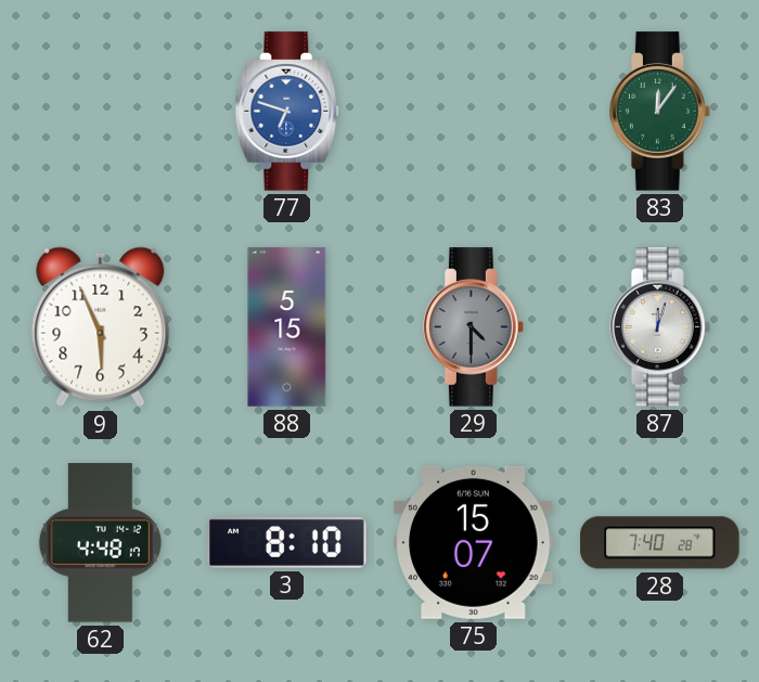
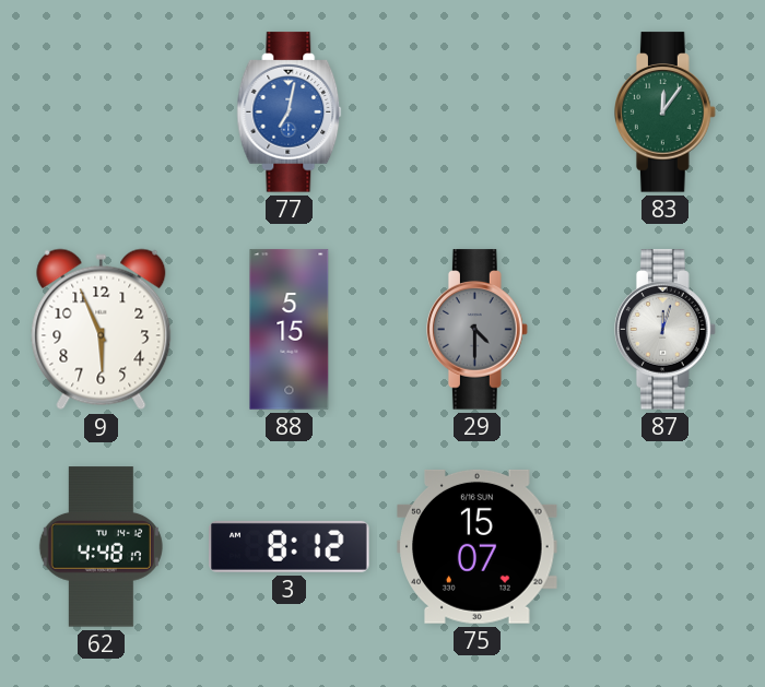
77: 6:48 -> 7:02 (290, 112)
3: 8:10 -> 8:12 (290, 546)
28: 7:40 -> none (660, 543)
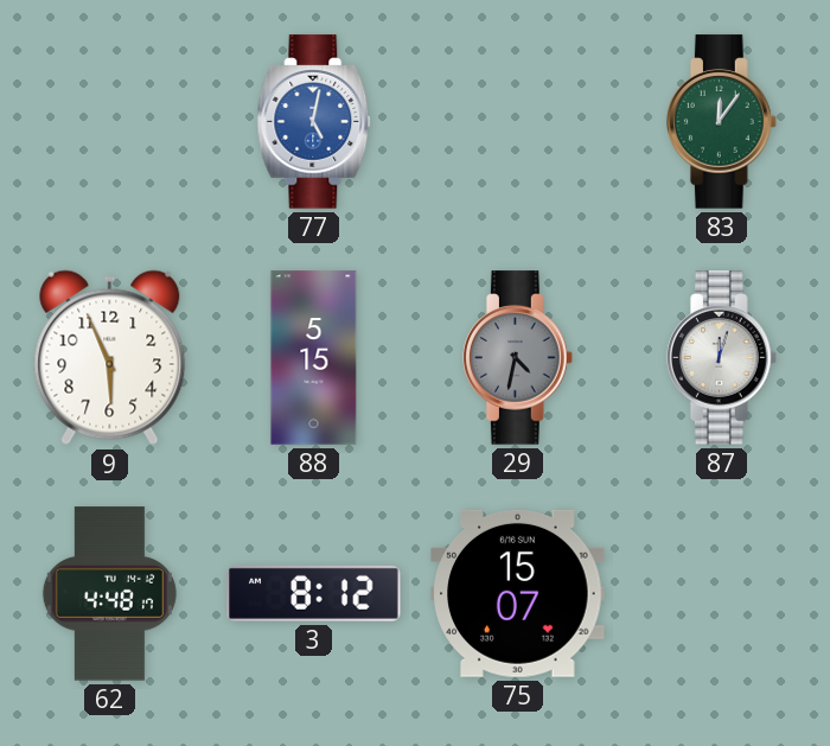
77: 7:02 -> 5:02 (314, 122)
29: 4:30 -> 4:32 (518, 358)
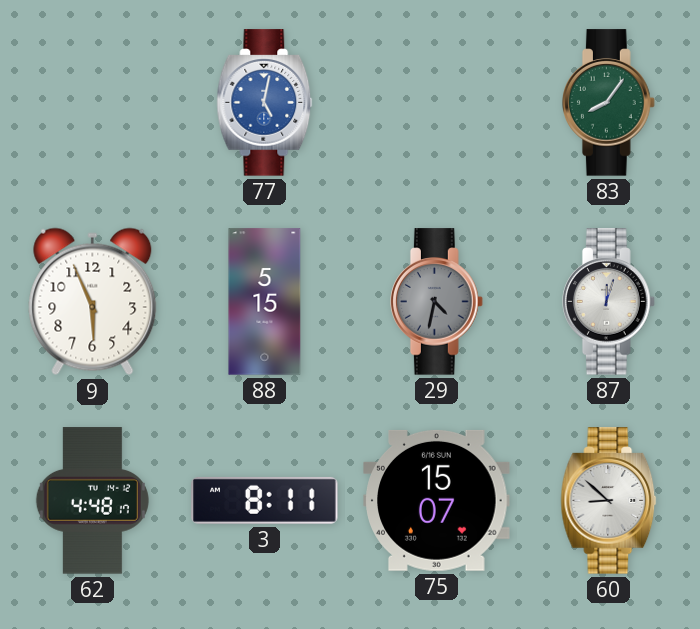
83: 12:06 -> 8:06 (609, 103)
3: 8:12 -> 8:11 (265, 500)
60: none -> 8:52 (609, 501)
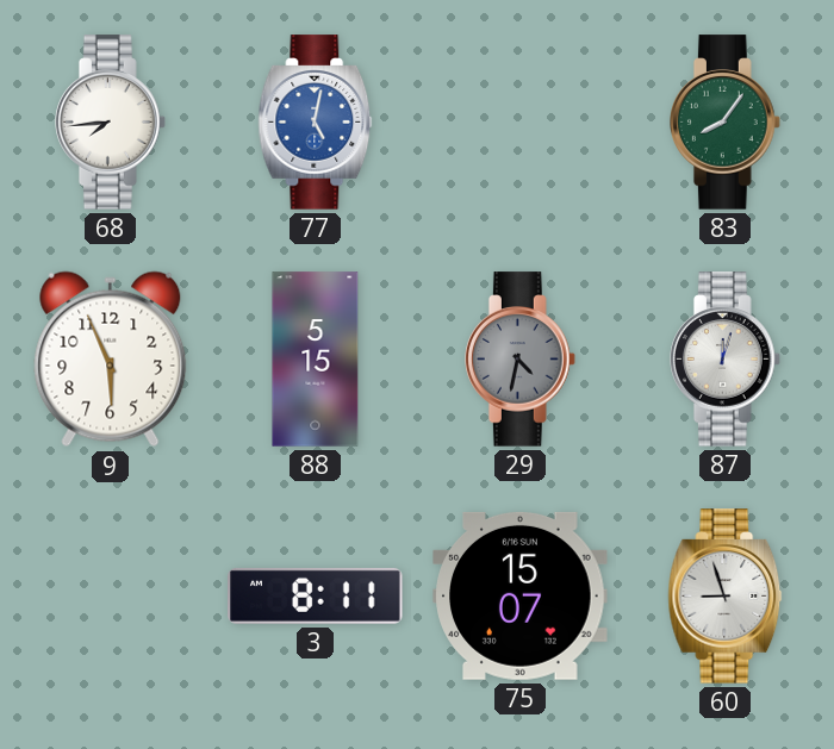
68: none -> 7:44 (111, 123)
62: 4:48 -> none (92, 501)
60: 8:52 -> 8:57 (726, 597)
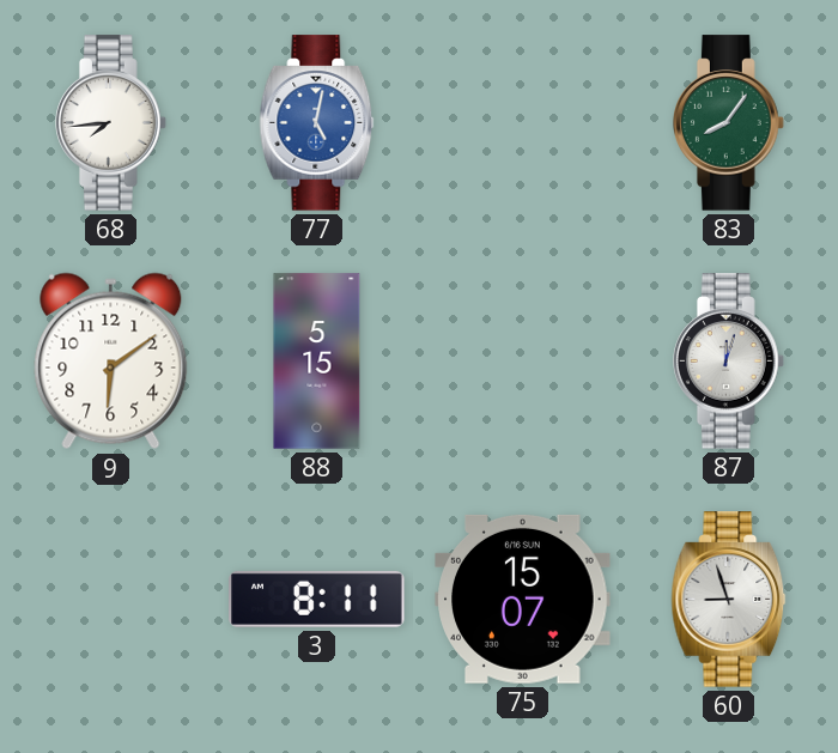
9: 5:56 -> 6:09 (111, 362)
29: 4:32 -> none (521, 360)
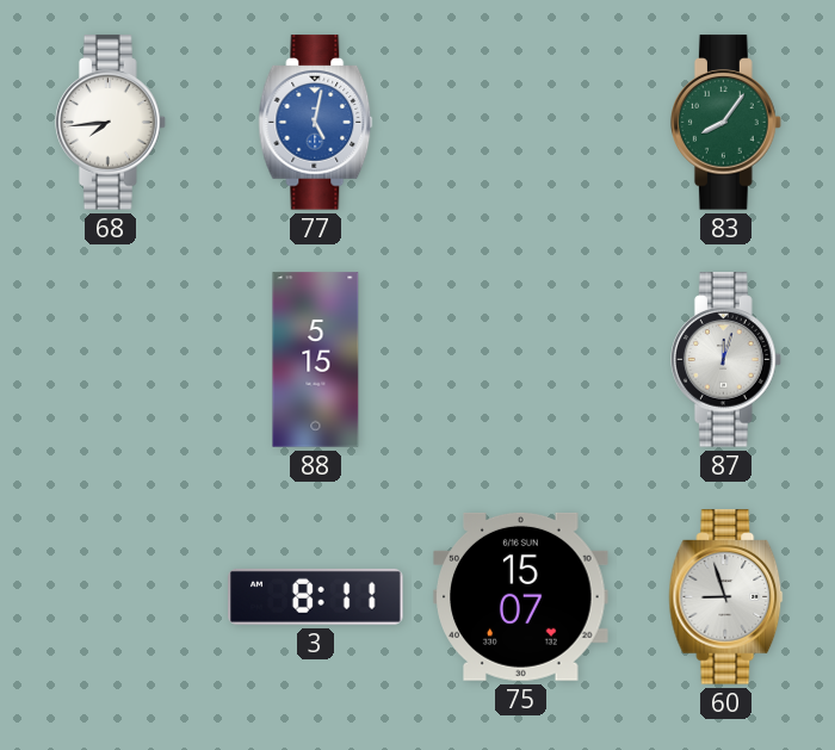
9: 6:09 -> none (111, 362)
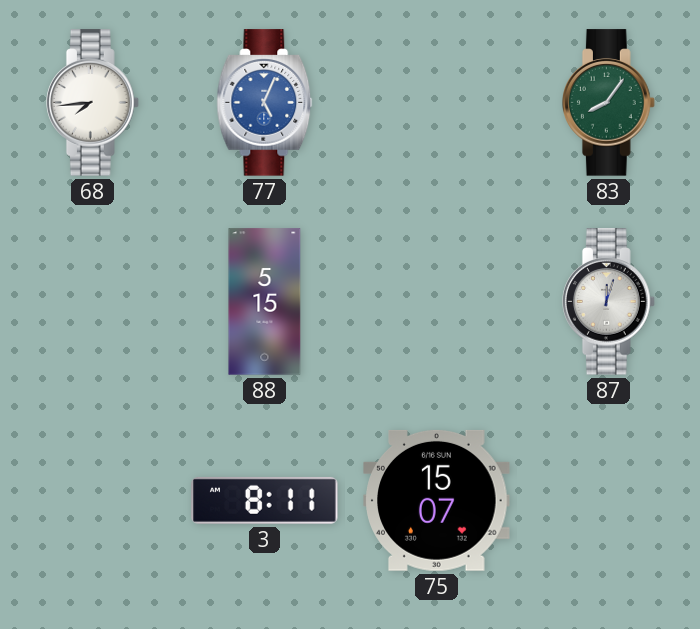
77: 5:02 -> 5:04 (265, 103)
60: 8:57 -> none (726, 597)
